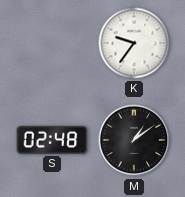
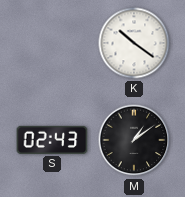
K: 9:36 -> 10:21 (134, 43)
S: 02:48 -> 02:43 (52, 140)
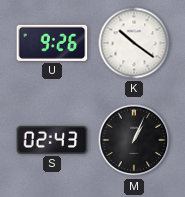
U: none -> 9:26 (52, 43)
M: 1:09 -> 1:04 (134, 140)
